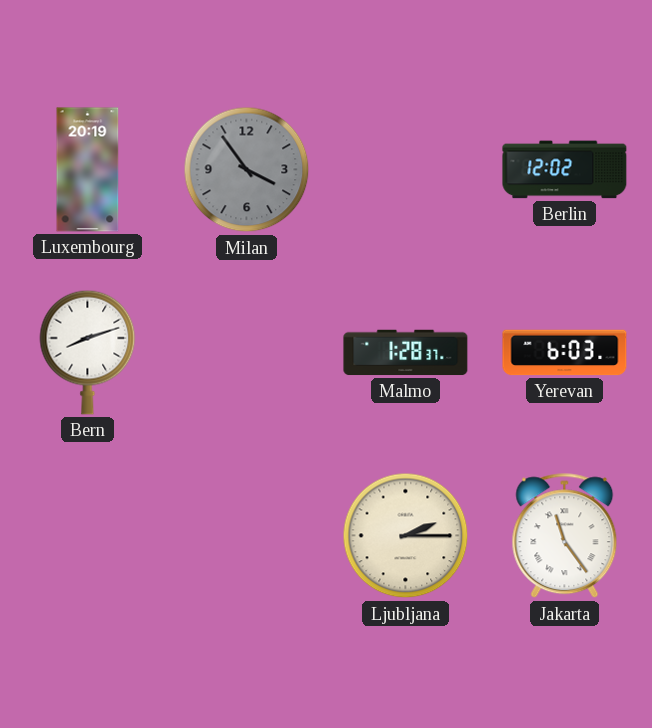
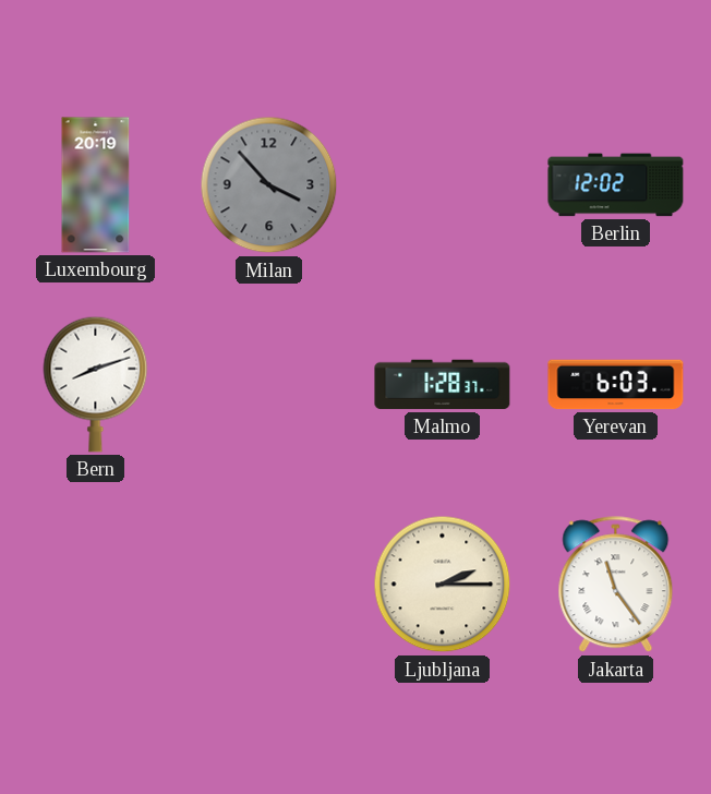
Milan: 3:54 -> 3:53 (269, 185)
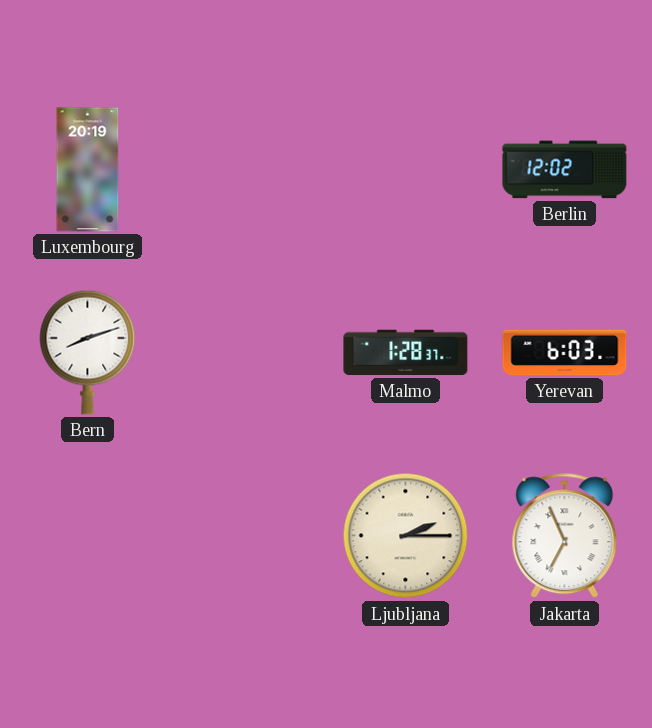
Milan: 3:53 -> none (269, 185)
Jakarta: 11:24 -> 6:56 (565, 536)
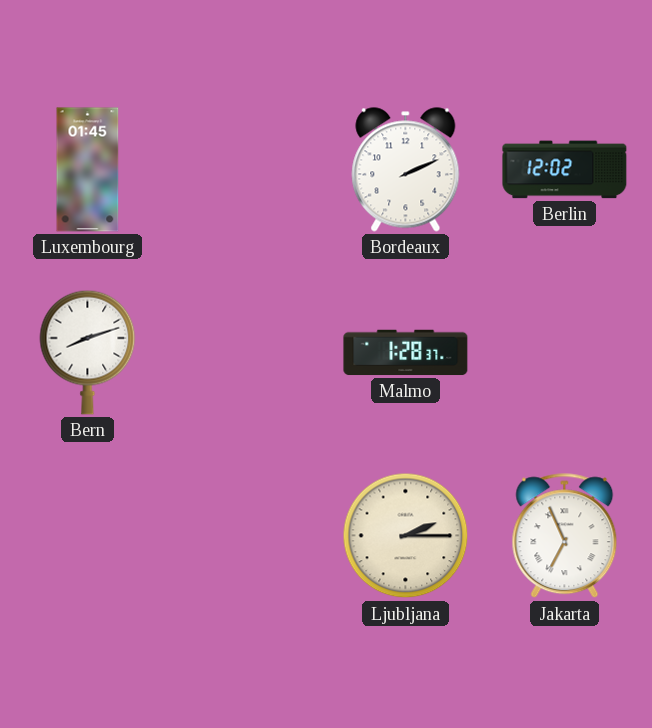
Luxembourg: 20:19 -> 01:45 (88, 170)
Bordeaux: none -> 2:11 (406, 170)
Yerevan: 6:03 -> none (565, 353)
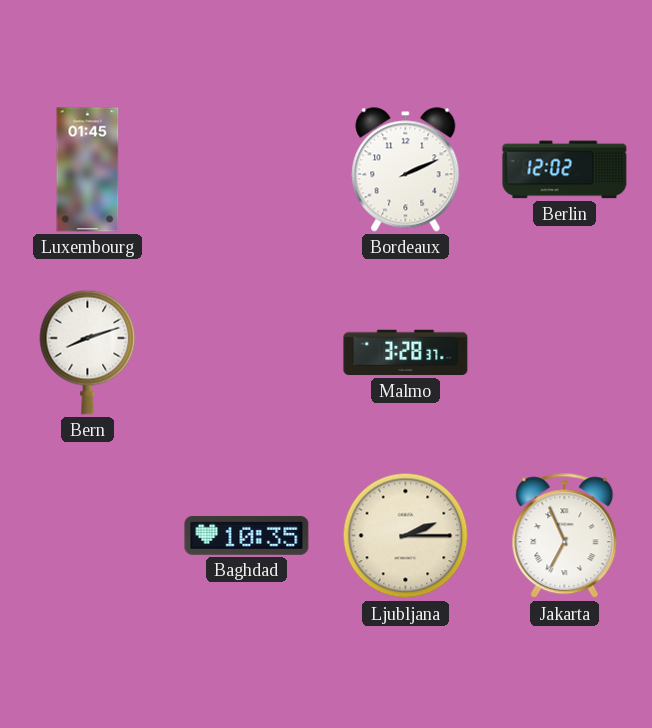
Malmo: 1:28 -> 3:28 (406, 353)
Baghdad: none -> 10:35 (247, 535)
